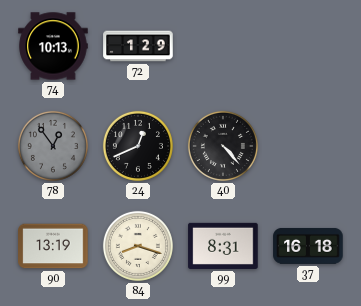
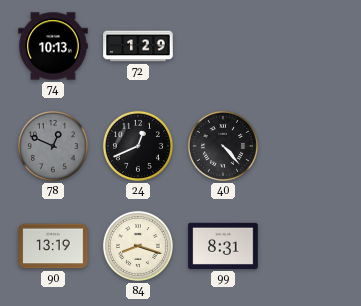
78: 12:54 -> 12:49 (53, 146)
37: 16:18 -> none (308, 246)
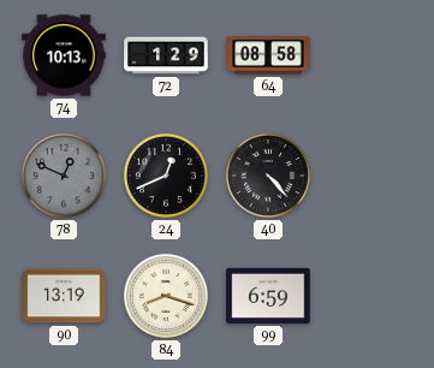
64: none -> 08:58 (268, 55)
99: 8:31 -> 6:59 (268, 296)
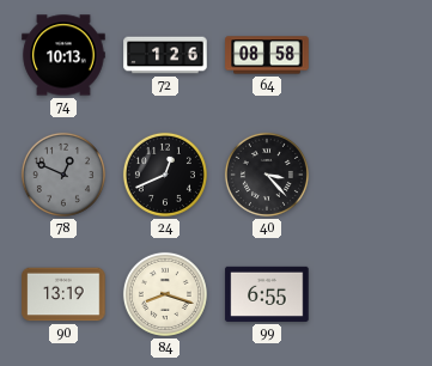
72: 1:29 -> 1:26 (165, 55)
40: 4:23 -> 3:23 (267, 175)
99: 6:59 -> 6:55 (267, 294)
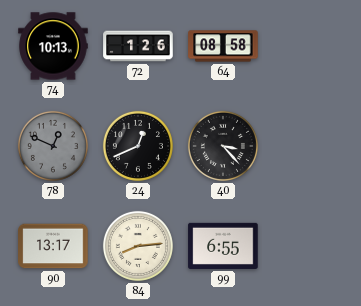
90: 13:19 -> 13:17 (53, 246)
84: 8:18 -> 8:14 (138, 246)
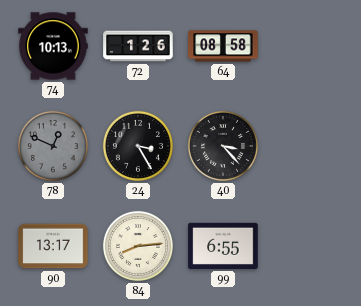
24: 12:41 -> 3:25 (138, 146)
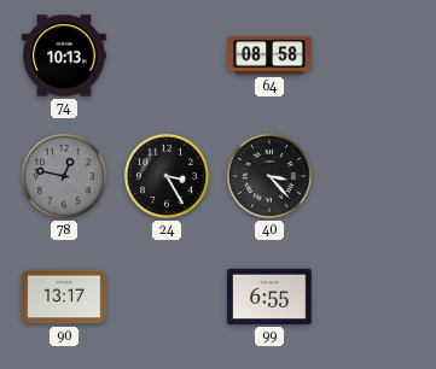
72: 1:26 -> none (138, 46)
78: 12:49 -> 12:47 (64, 176)
84: 8:14 -> none (138, 246)
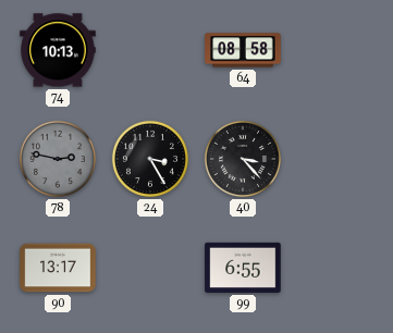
78: 12:47 -> 2:47 (58, 159)
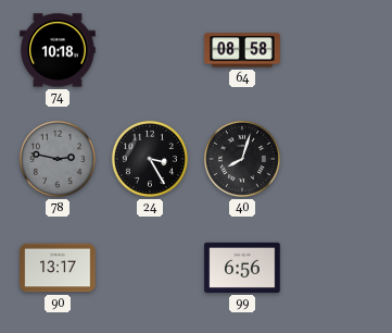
74: 10:13 -> 10:18 (58, 50)
40: 3:23 -> 8:03 (242, 159)
99: 6:55 -> 6:56 (242, 268)
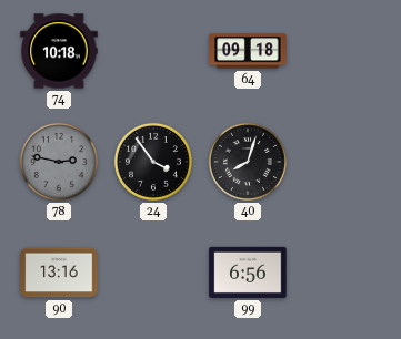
64: 08:58 -> 09:18 (248, 51)
24: 3:25 -> 3:54 (153, 162)
90: 13:17 -> 13:16 (59, 273)
